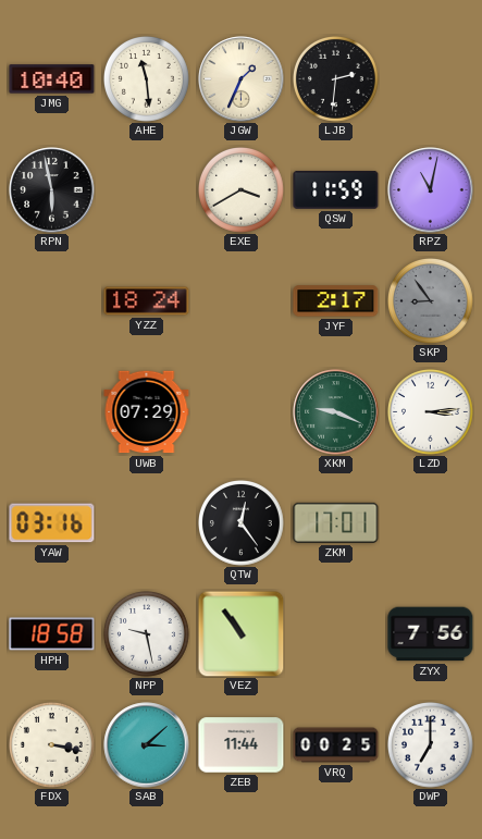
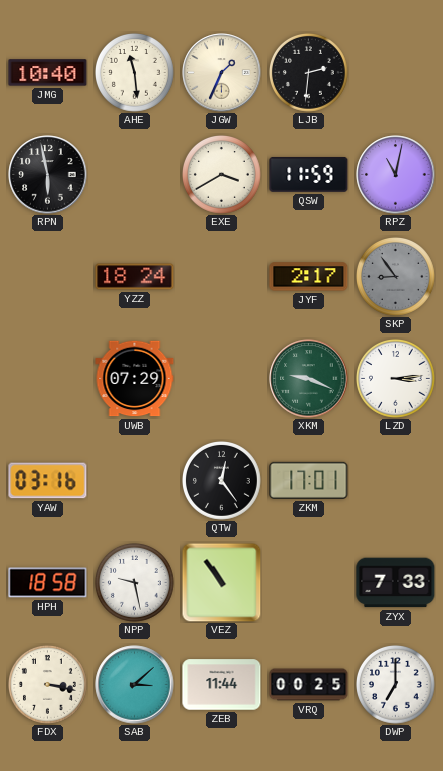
ZYX: 7:56 -> 7:33 (396, 583)
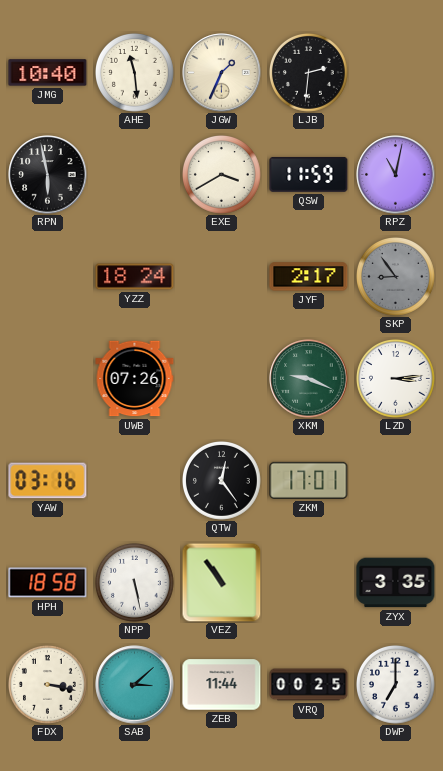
UWB: 07:29 -> 07:26 (135, 379)
NPP: 9:28 -> 5:28 (135, 583)
ZYX: 7:33 -> 3:35 (396, 583)
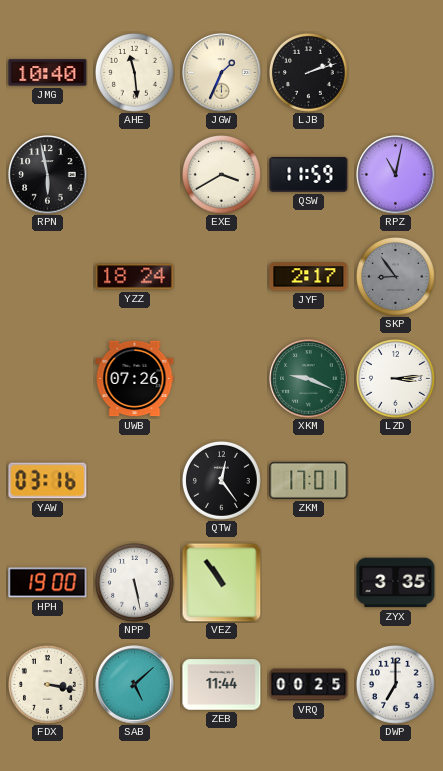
LJB: 2:31 -> 2:12 (309, 73)
HPH: 18:58 -> 19:00 (48, 583)
SAB: 3:08 -> 5:08 (135, 685)
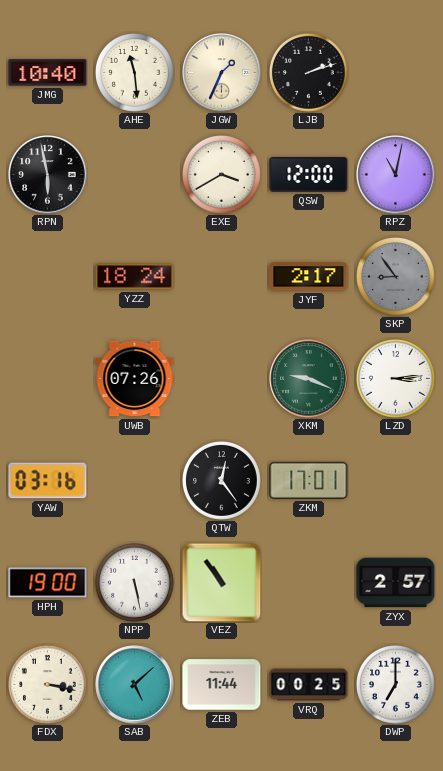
QSW: 11:59 -> 12:00 (309, 174)
ZYX: 3:35 -> 2:57 (396, 583)
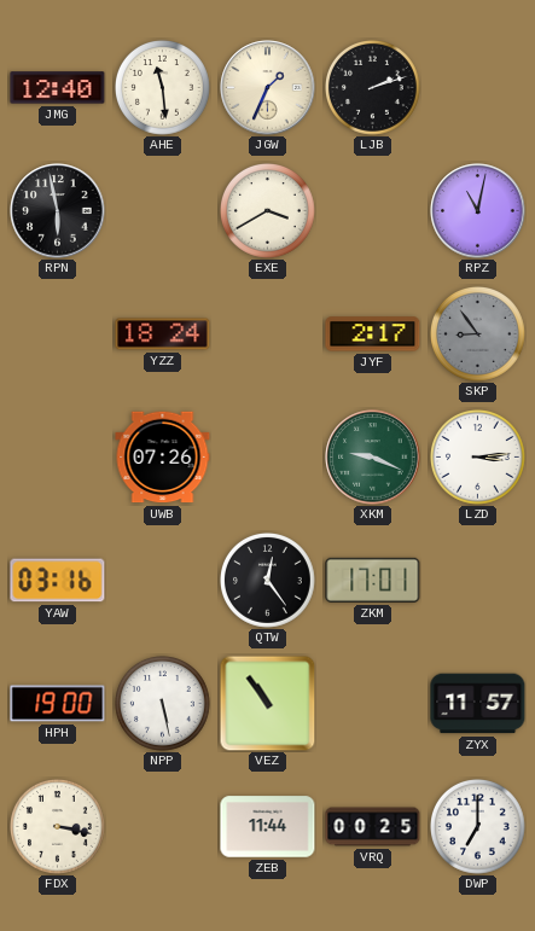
JMG: 10:40 -> 12:40 (58, 88)
QSW: 12:00 -> none (309, 174)
ZYX: 2:57 -> 11:57 (478, 704)
SAB: 5:08 -> none (135, 685)
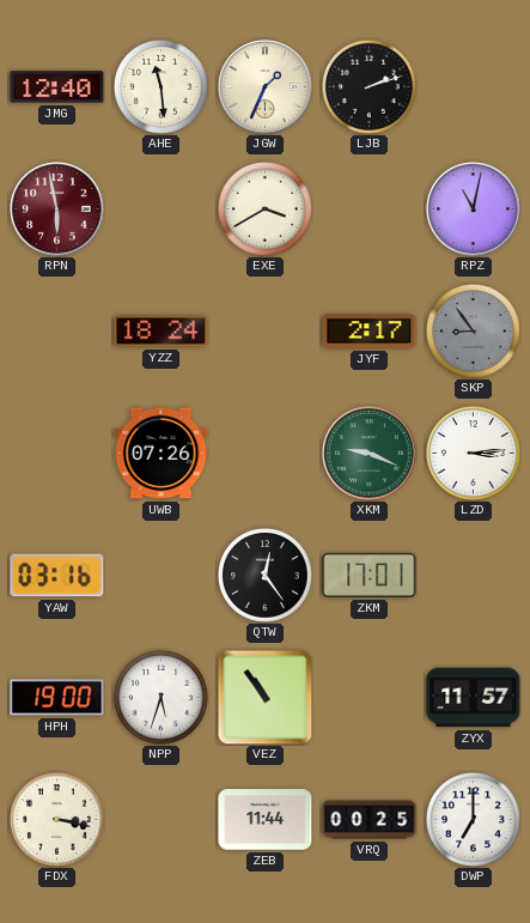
RPN dial: black -> burgundy (57, 210)
NPP: 5:28 -> 5:33 (162, 698)
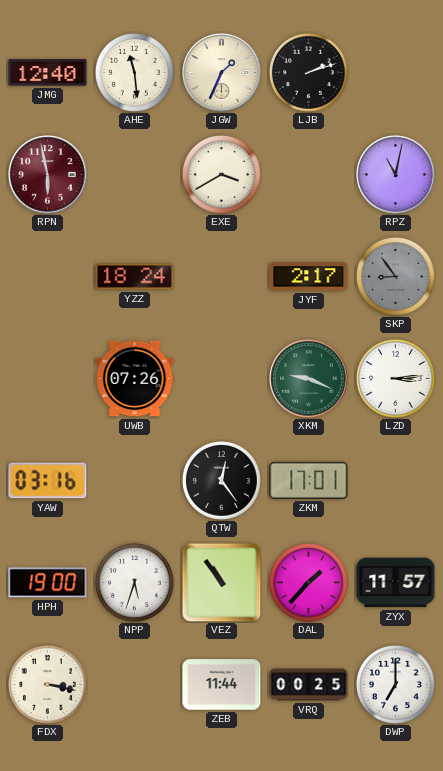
DAL: none -> 1:37 (309, 583)
